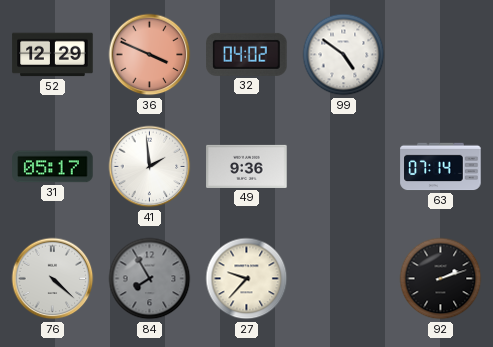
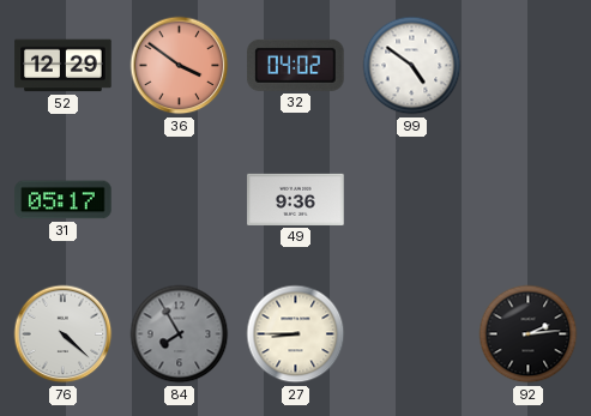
36: 3:49 -> 3:51 (180, 66)
41: 1:59 -> none (150, 167)
63: 07:14 -> none (441, 167)
27: 9:37 -> 8:45 (296, 334)
92: 2:12 -> 2:14 (529, 334)
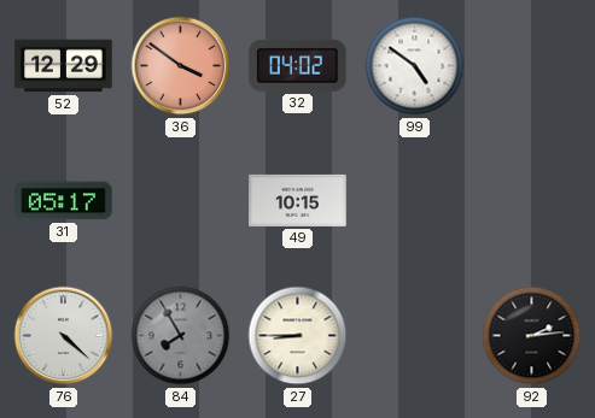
49: 9:36 -> 10:15 (298, 200)
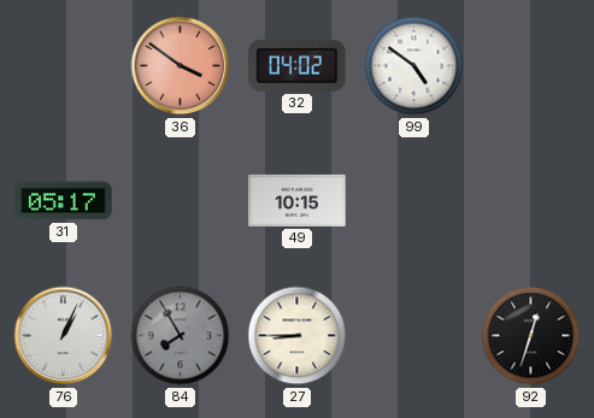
52: 12:29 -> none (64, 66)
76: 4:22 -> 1:04 (64, 336)
92: 2:14 -> 12:33 (531, 336)
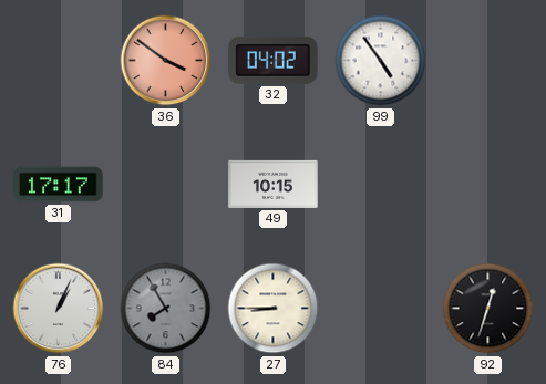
99: 4:51 -> 4:54 (381, 61)
31: 05:17 -> 17:17 (59, 185)
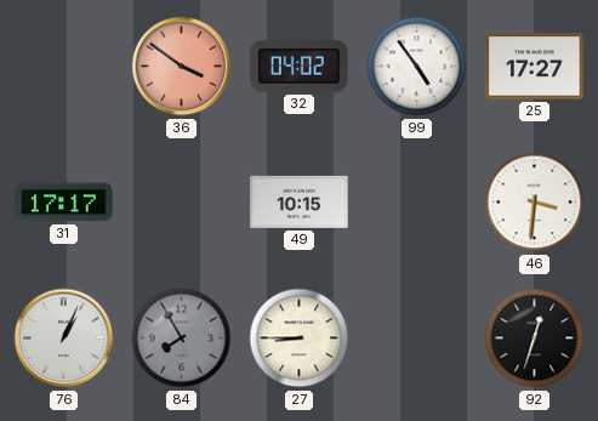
25: none -> 17:27 (535, 67)
46: none -> 3:31 (535, 203)
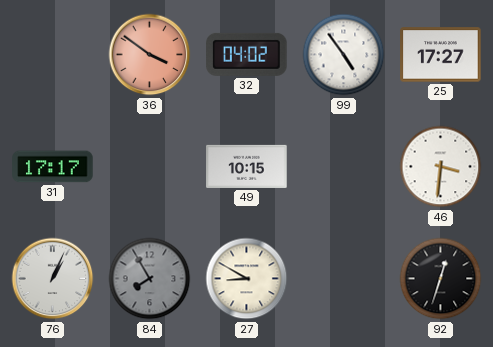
27: 8:45 -> 8:50 (247, 279)
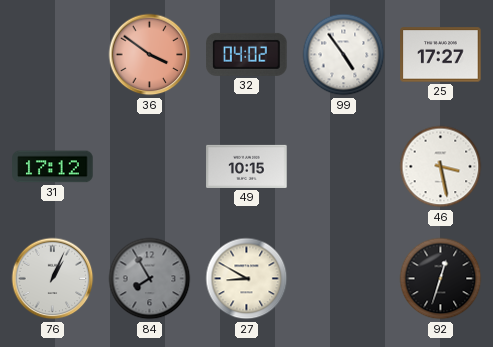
31: 17:17 -> 17:12 (53, 167)
46: 3:31 -> 3:28 (441, 167)
